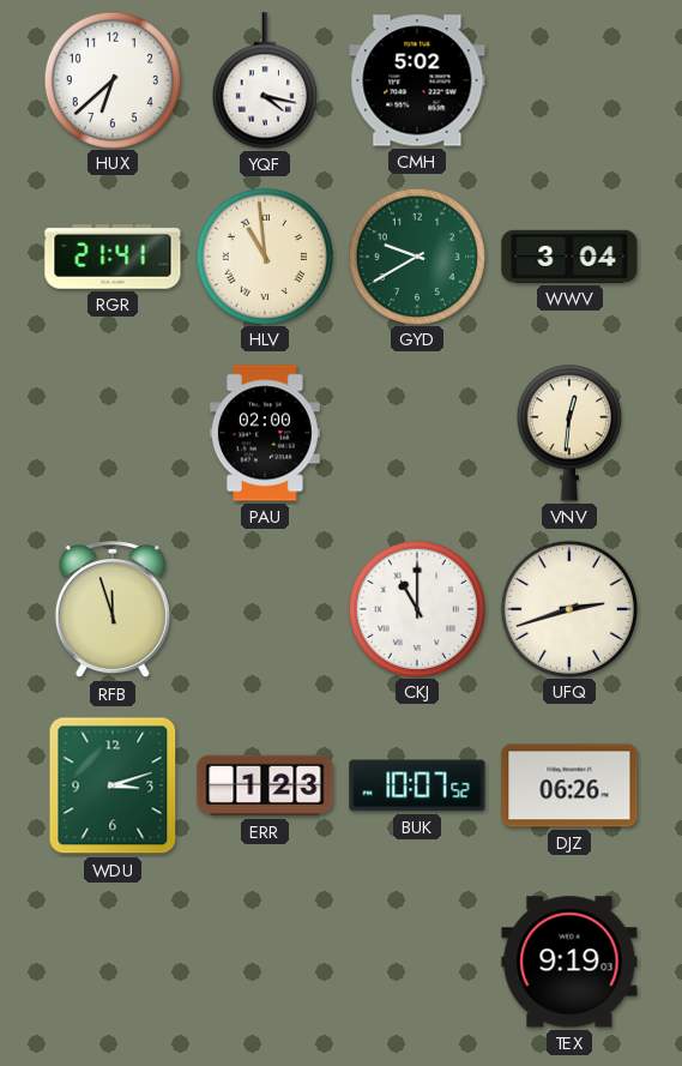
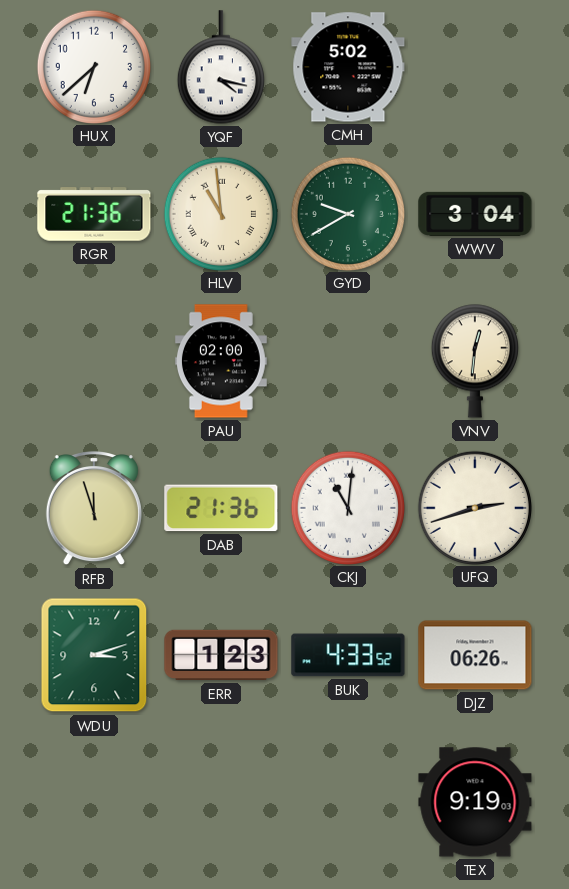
RGR: 21:41 -> 21:36 (94, 214)
DAB: none -> 21:36 (221, 508)
CKJ: 11:00 -> 11:01 (347, 507)
BUK: 10:07 -> 4:33 (348, 655)
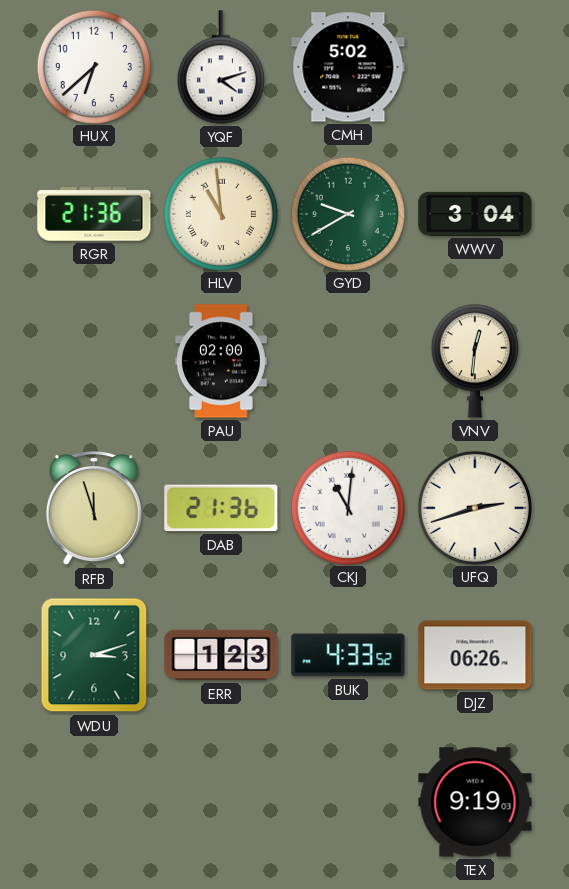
YQF: 4:17 -> 4:12 (221, 67)
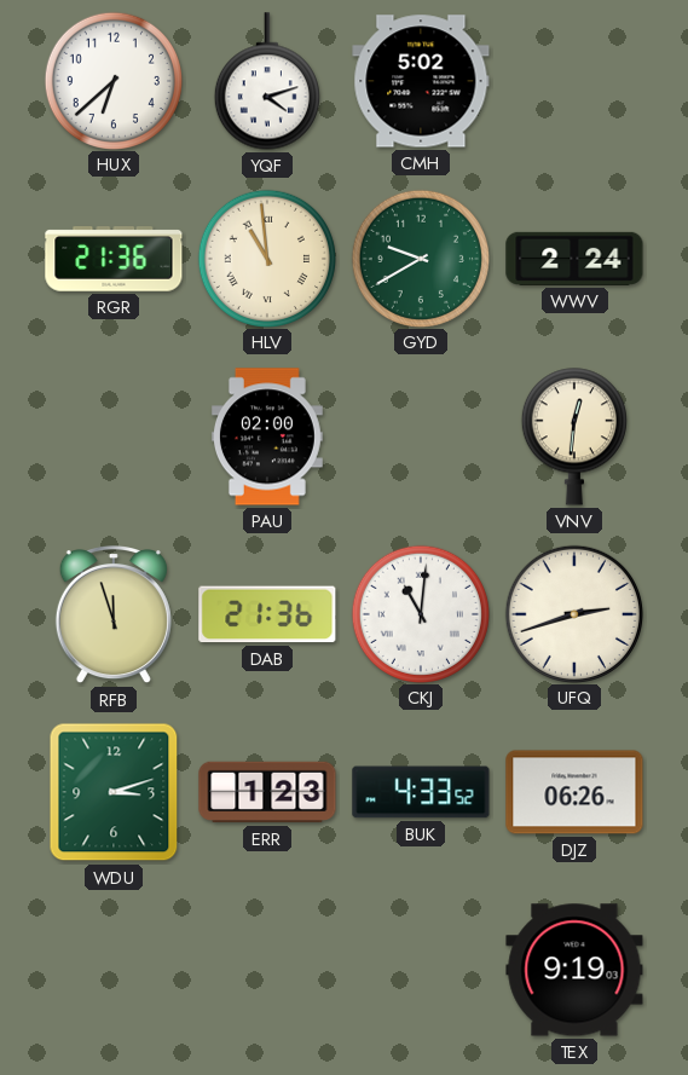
WWV: 3:04 -> 2:24 (574, 259)
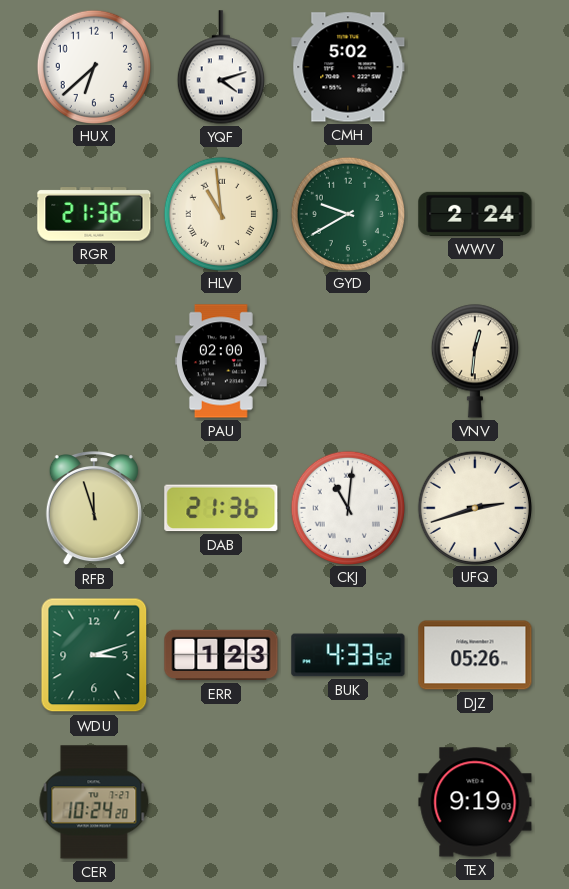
DJZ: 06:26 -> 05:26 (475, 655)
CER: none -> 10:24 (94, 802)
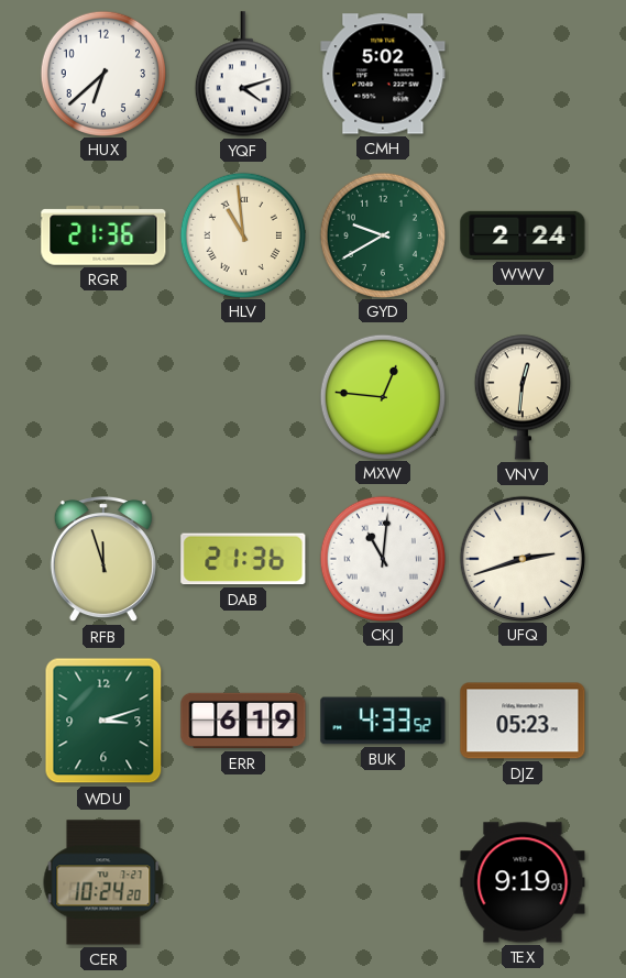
PAU: 02:00 -> none (221, 361)
MXW: none -> 12:46 (382, 396)
ERR: 1:23 -> 6:19 (243, 721)
DJZ: 05:26 -> 05:23 (523, 721)
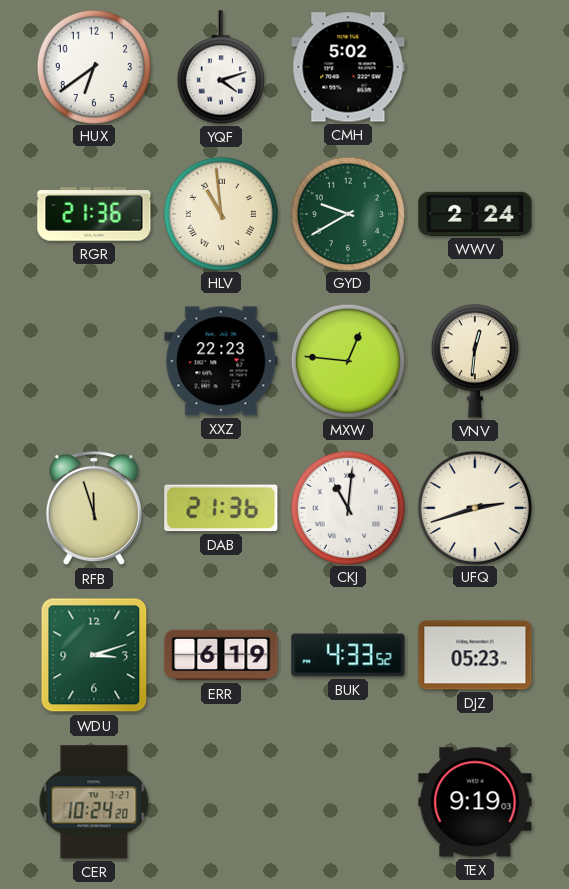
HUX: 6:38 -> 6:39 (93, 66)
XXZ: none -> 22:23 (221, 361)
